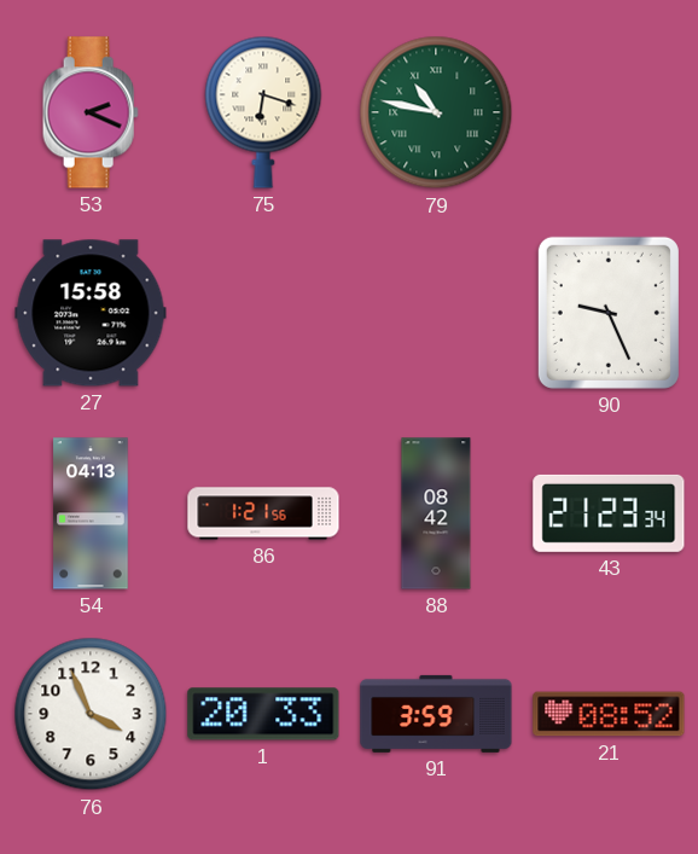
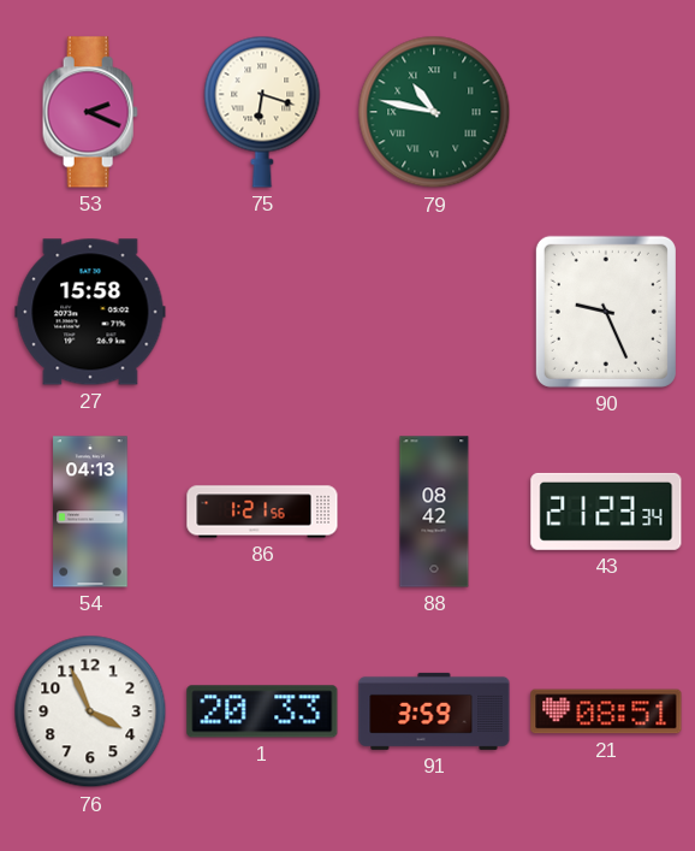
21: 08:52 -> 08:51 (606, 711)
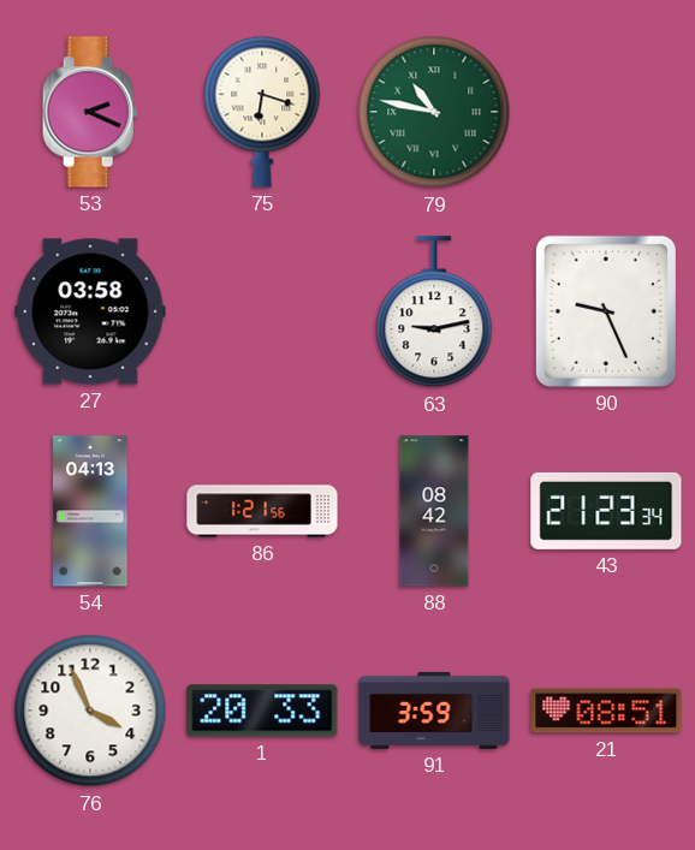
27: 15:58 -> 03:58 (90, 311)
63: none -> 9:13 (434, 313)
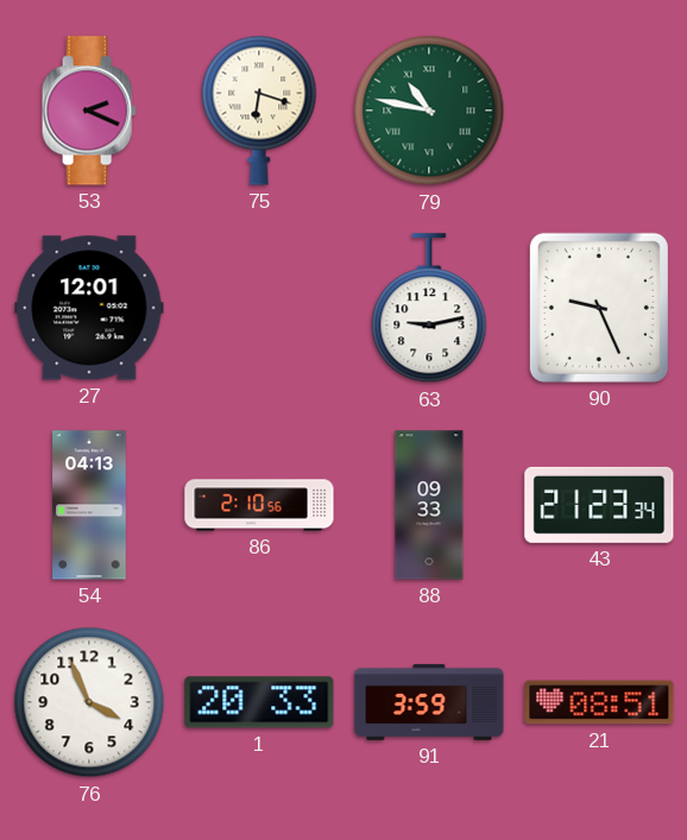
27: 03:58 -> 12:01 (89, 308)
86: 1:21 -> 2:10 (259, 505)
88: 08:42 -> 09:33 (429, 505)
